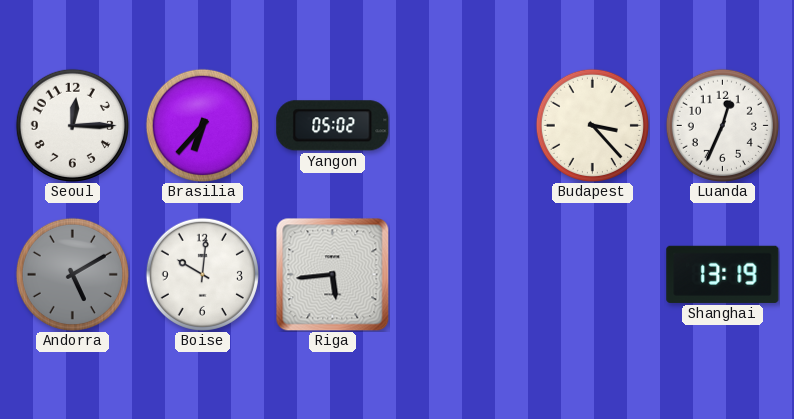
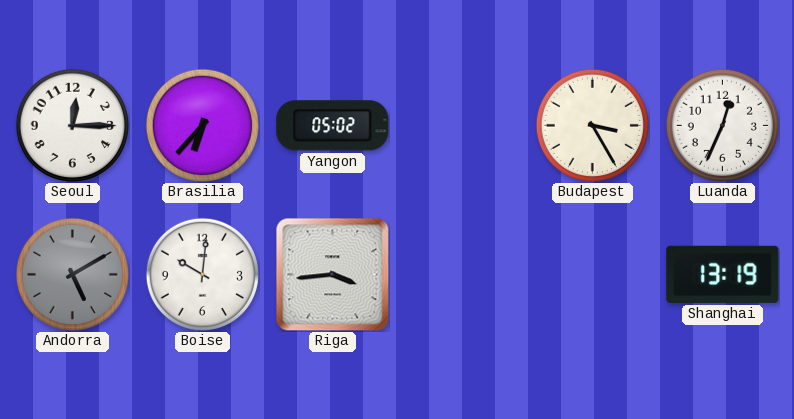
Budapest: 3:23 -> 3:25 (592, 125)
Riga: 5:44 -> 3:44 (332, 274)
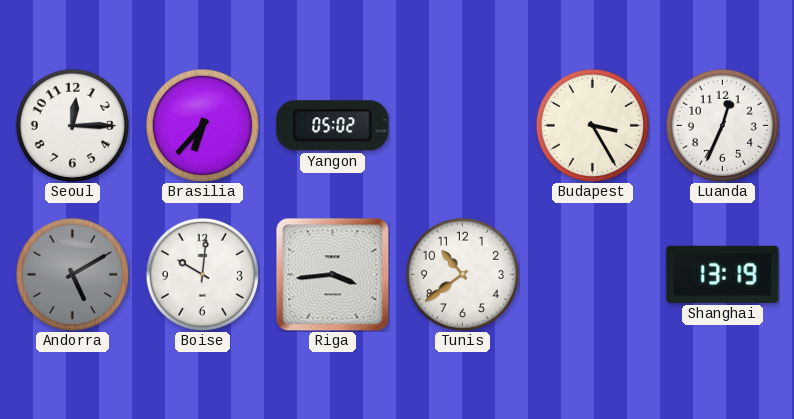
Tunis: none -> 10:39 (462, 274)
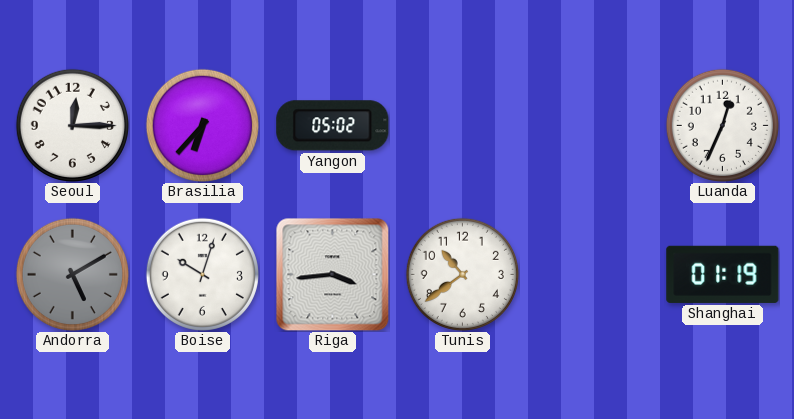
Budapest: 3:25 -> none (592, 125)
Boise: 10:01 -> 10:03 (202, 274)
Shanghai: 13:19 -> 01:19 (723, 274)
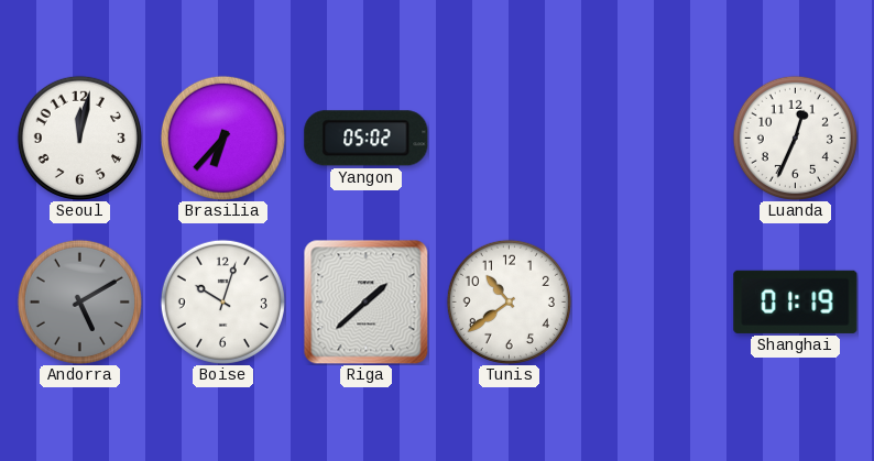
Seoul: 12:15 -> 12:02 (79, 138)
Riga: 3:44 -> 1:38 (365, 301)
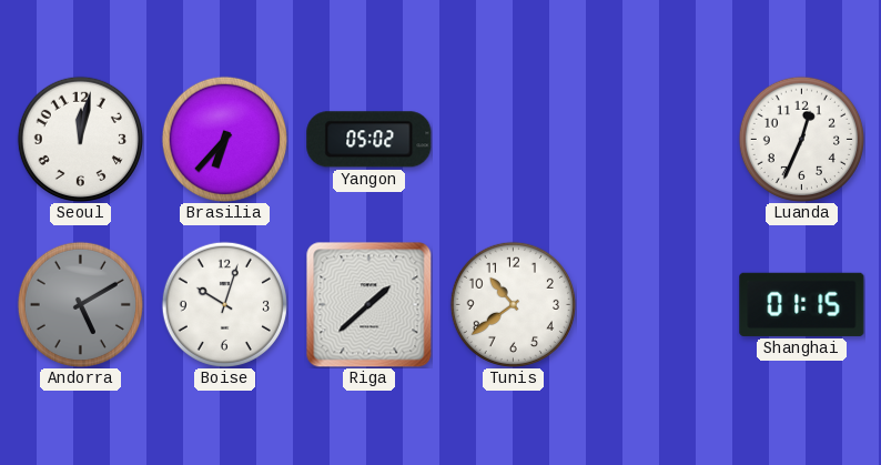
Shanghai: 01:19 -> 01:15 (802, 304)
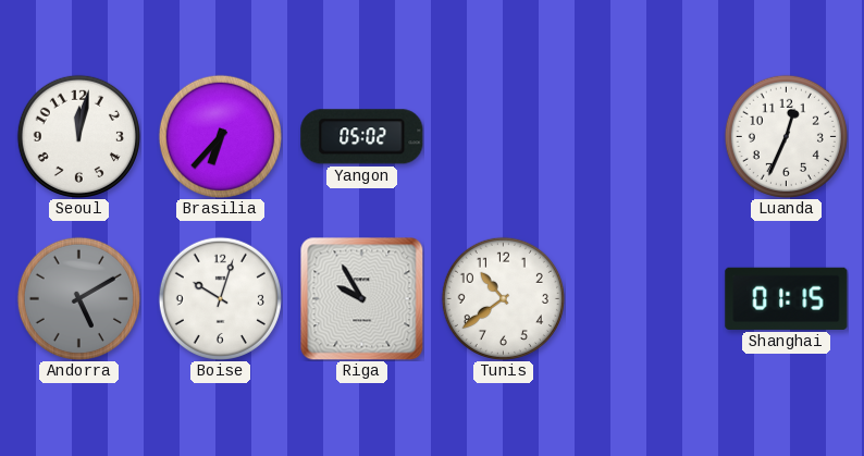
Riga: 1:38 -> 9:55 (361, 298)
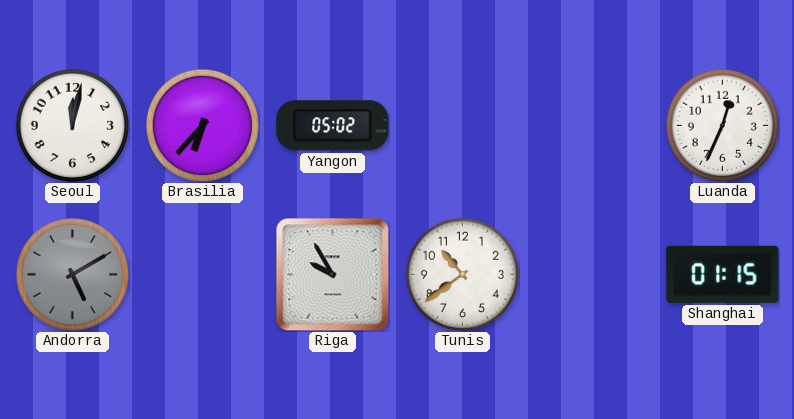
Boise: 10:03 -> none (220, 298)
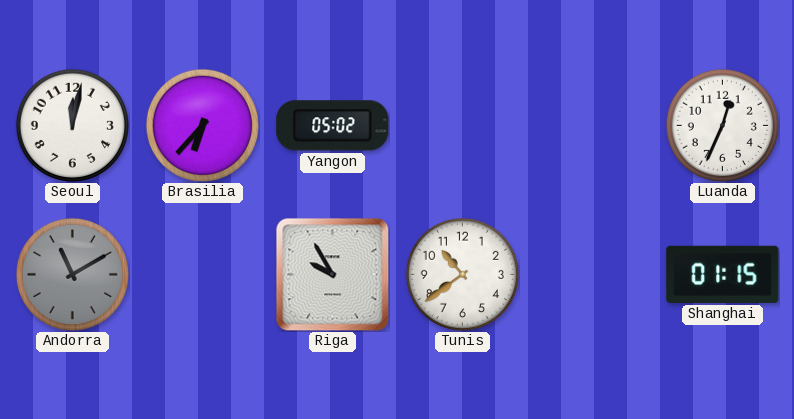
Andorra: 5:10 -> 11:10 (72, 274)
